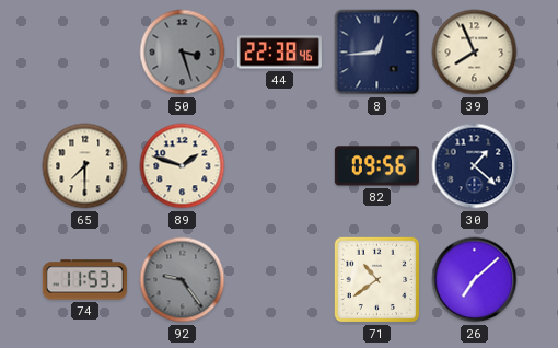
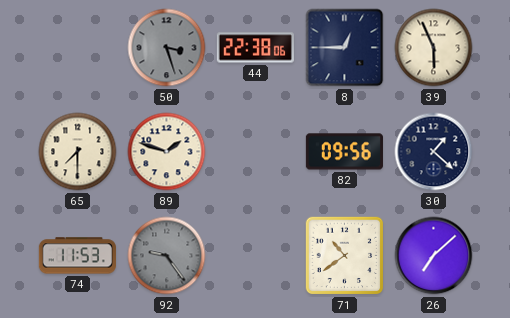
44: 22:38:46 -> 22:38:06 (255, 48)
8: 12:44 -> 12:45 (345, 48)
39: 7:56 -> 5:56 (434, 48)
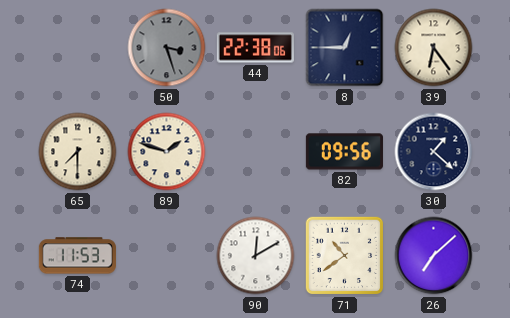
39: 5:56 -> 6:24 (434, 48)
92: 9:24 -> none (167, 256)
90: none -> 12:10 (256, 256)
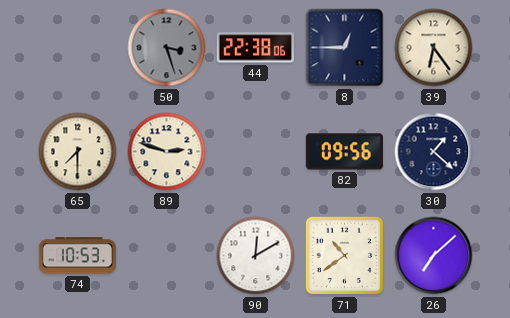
89: 1:48 -> 2:48 (167, 152)
74: 11:53 -> 10:53 (77, 256)
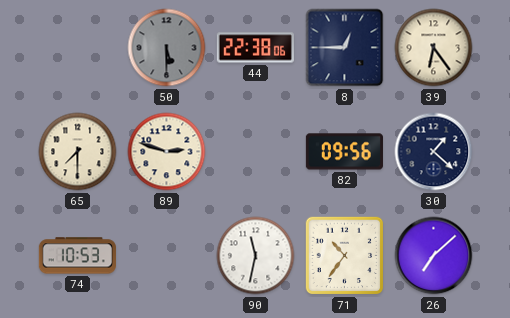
50: 3:27 -> 5:30 (167, 48)
90: 12:10 -> 11:32 (256, 256)
71: 10:39 -> 10:36 (345, 256)
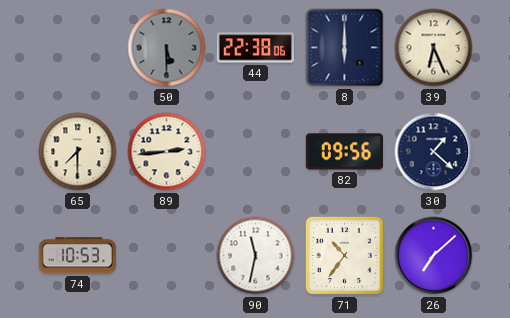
8: 12:45 -> 6:00 (345, 48)
39: 6:24 -> 6:26 (434, 48)
89: 2:48 -> 2:44 (167, 152)
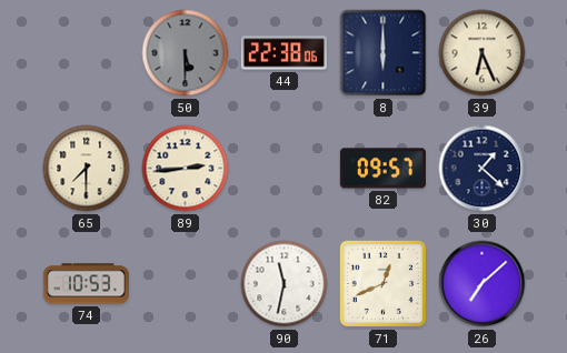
82: 09:56 -> 09:57 (382, 169)
71: 10:36 -> 12:41 (384, 284)
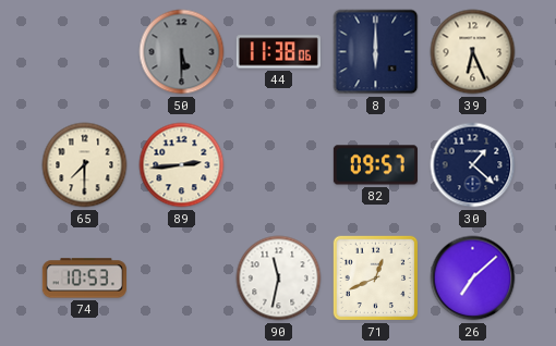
44: 22:38 -> 11:38 (278, 52)
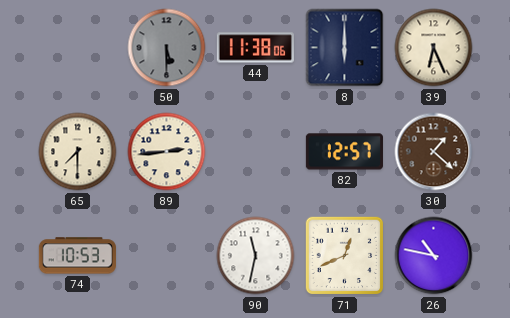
82: 09:57 -> 12:57 (344, 152)
30 dial: navy -> brown (434, 152)
26: 7:08 -> 10:47 (434, 256)
